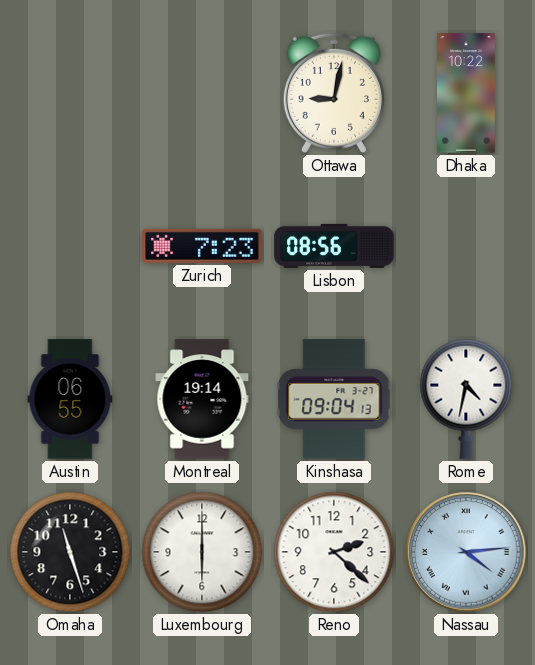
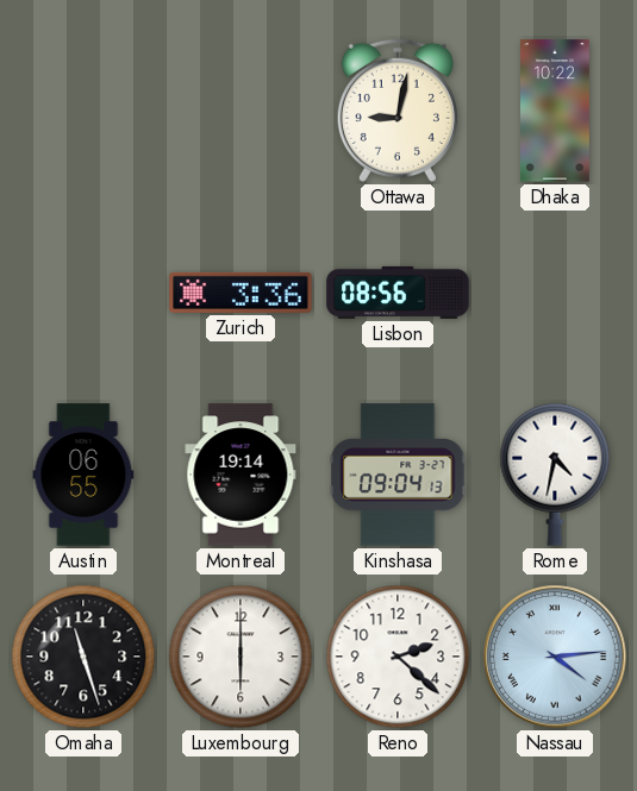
Zurich: 7:23 -> 3:36 (241, 293)
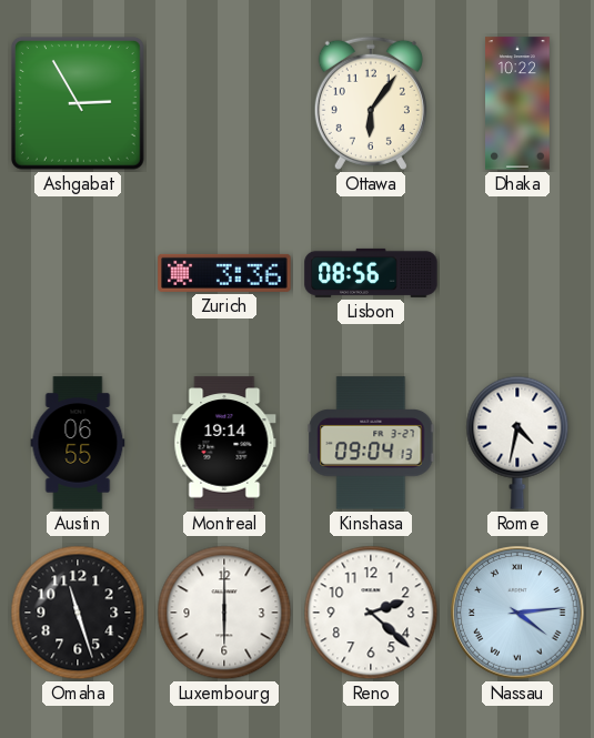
Ashgabat: none -> 2:55 (78, 103)
Ottawa: 9:02 -> 6:06 (371, 103)
